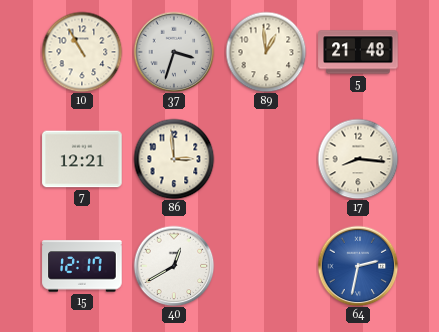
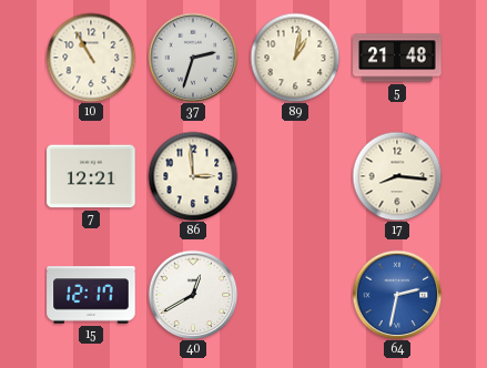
37: 3:33 -> 2:33 (193, 58)
89: 12:59 -> 1:02 (295, 58)
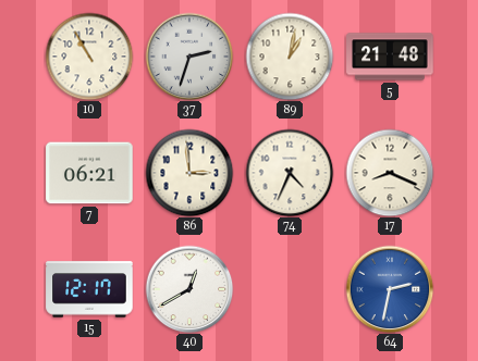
7: 12:21 -> 06:21 (89, 173)
74: none -> 4:34 (290, 173)
17: 8:16 -> 8:19 (390, 173)
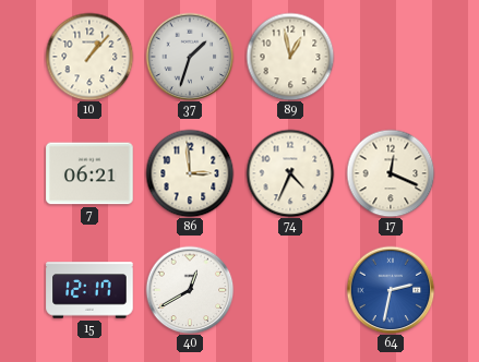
10: 10:55 -> 1:07 (89, 57)
37: 2:33 -> 1:33 (190, 57)
89: 1:02 -> 12:58 (290, 57)
5: 21:48 -> none (390, 57)
17: 8:19 -> 12:19 (391, 173)
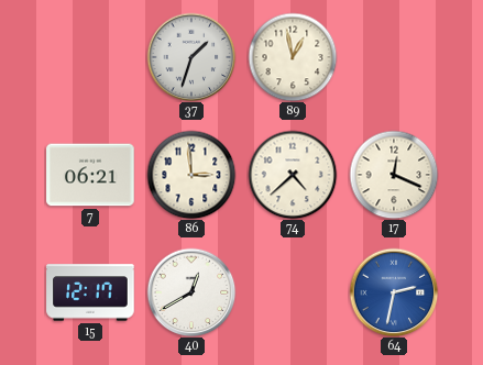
10: 1:07 -> none (89, 57)
74: 4:34 -> 4:38 (293, 175)
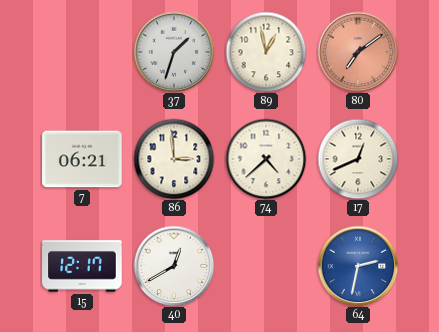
80: none -> 7:09 (358, 52)
17: 12:19 -> 12:41 (358, 159)
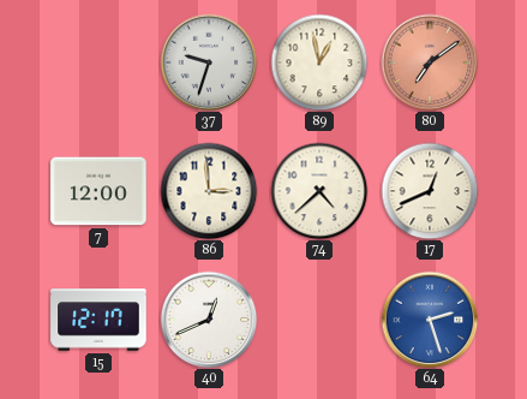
37: 1:33 -> 9:33 (209, 62)
7: 06:21 -> 12:00 (98, 191)
40: 12:40 -> 12:41 (209, 320)
64: 2:32 -> 2:27 (430, 320)
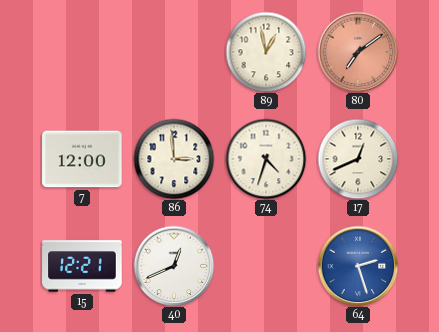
37: 9:33 -> none (209, 62)
74: 4:38 -> 4:33 (266, 159)
15: 12:17 -> 12:21 (82, 266)
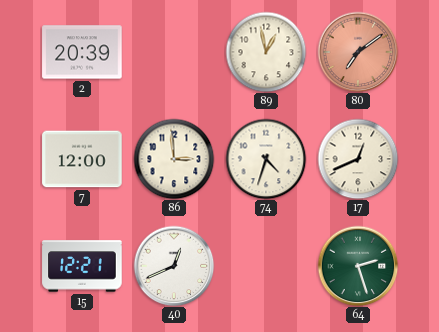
2: none -> 20:39 (82, 52)
64 dial: blue -> green (358, 266)
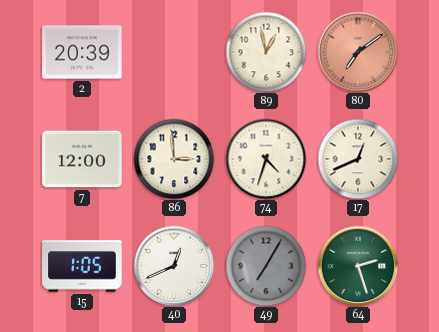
15: 12:21 -> 1:05 (82, 266)
49: none -> 7:05 (266, 266)
